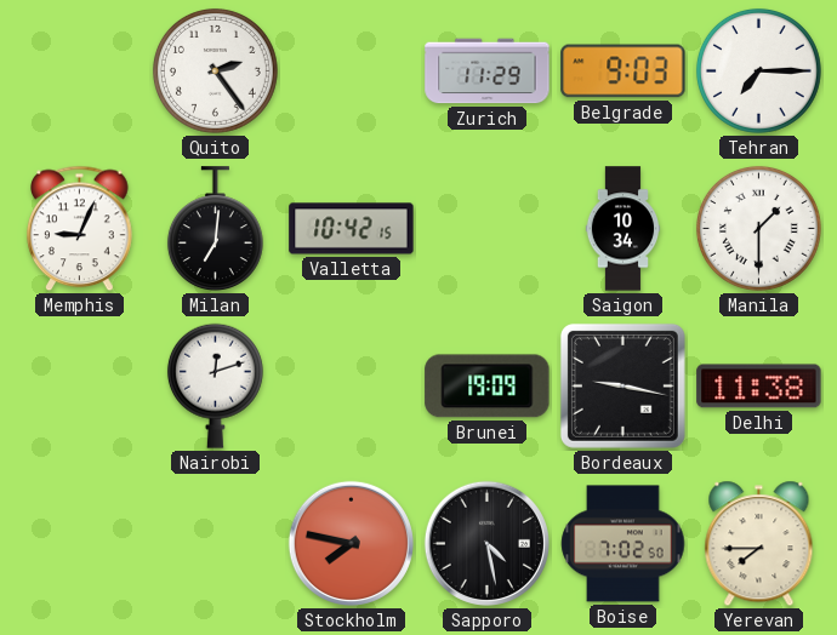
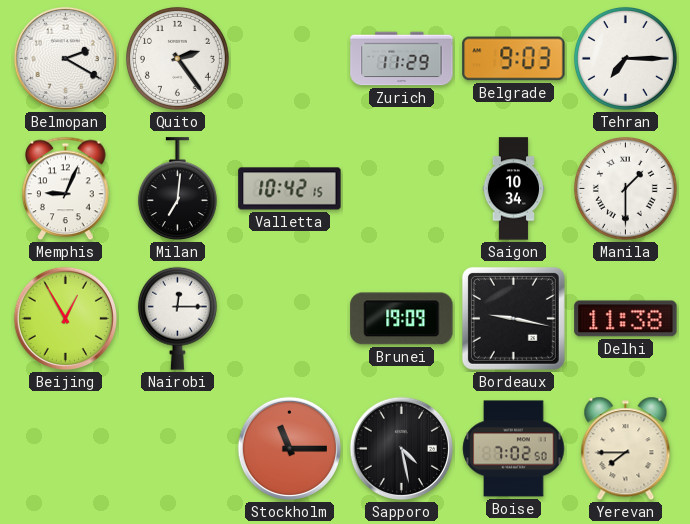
Belmopan: none -> 2:20 (65, 58)
Beijing: none -> 12:55 (65, 318)
Nairobi: 12:12 -> 12:15 (177, 318)
Stockholm: 7:47 -> 11:15 (289, 448)
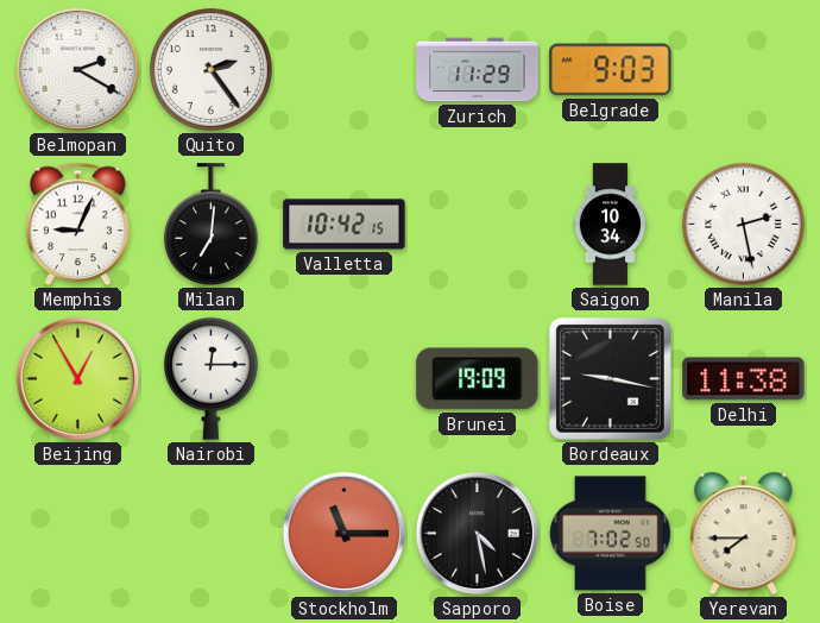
Tehran: 7:15 -> none (625, 58)
Manila: 1:30 -> 2:28 (743, 224)
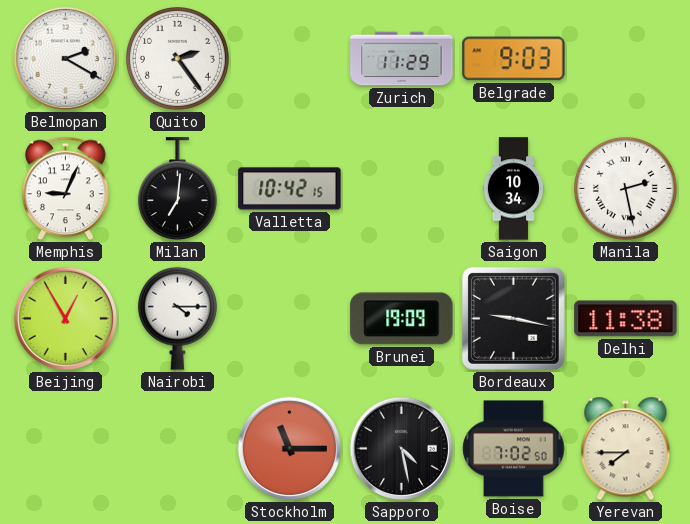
Nairobi: 12:15 -> 4:15 (177, 318)
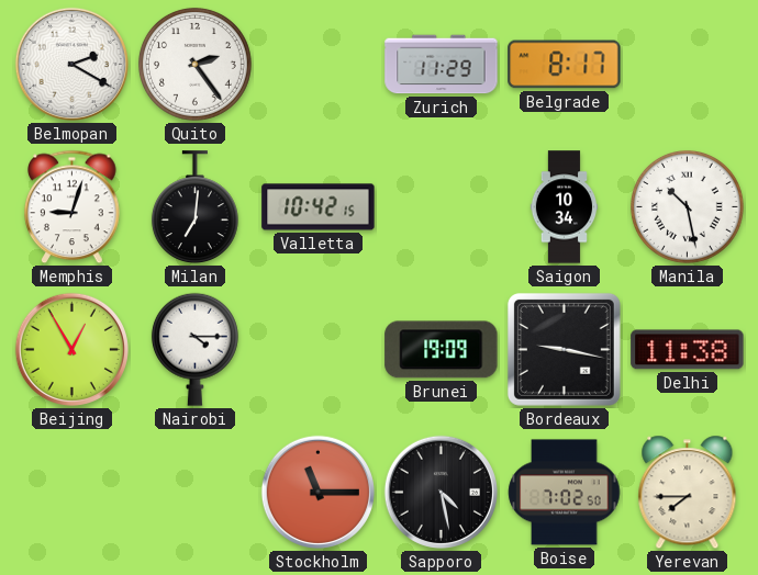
Belgrade: 9:03 -> 8:17 (565, 65)
Memphis: 9:04 -> 9:03 (73, 207)
Manila: 2:28 -> 10:28 (687, 206)
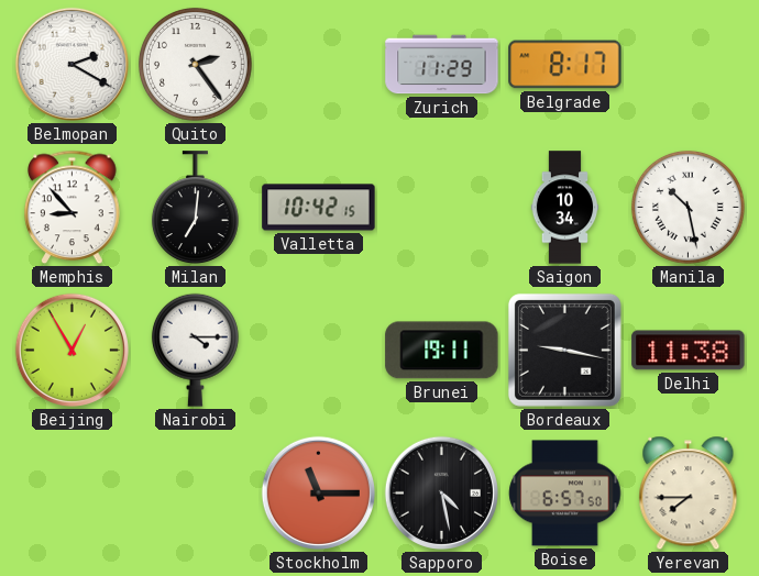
Memphis: 9:03 -> 8:53 (73, 208)
Brunei: 19:09 -> 19:11 (442, 351)
Boise: 7:02 -> 6:57 (565, 494)
